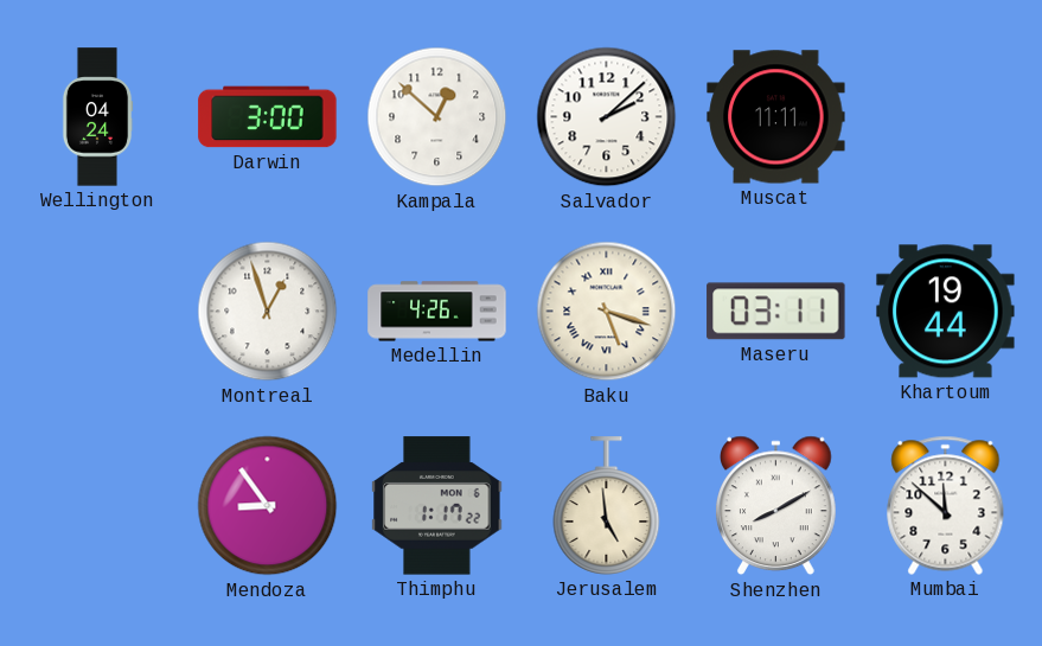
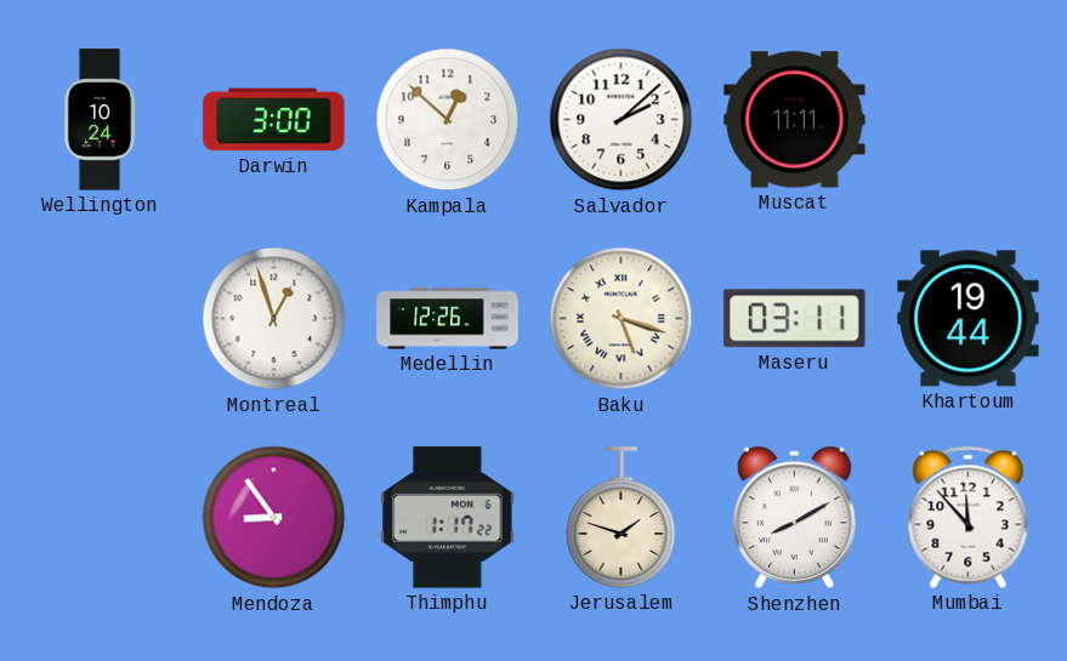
Wellington: 04:24 -> 10:24 (100, 120)
Medellin: 4:26 -> 12:26 (448, 319)
Jerusalem: 4:59 -> 1:48 (622, 518)
Mumbai: 11:52 -> 11:53 (969, 517)
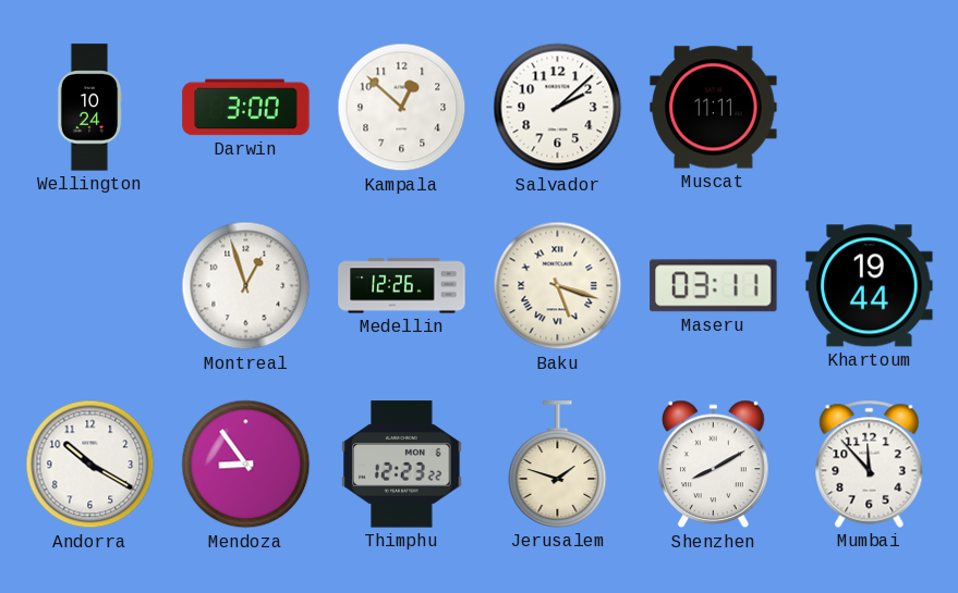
Andorra: none -> 10:20 (90, 465)
Thimphu: 1:17 -> 12:23 (402, 465)
